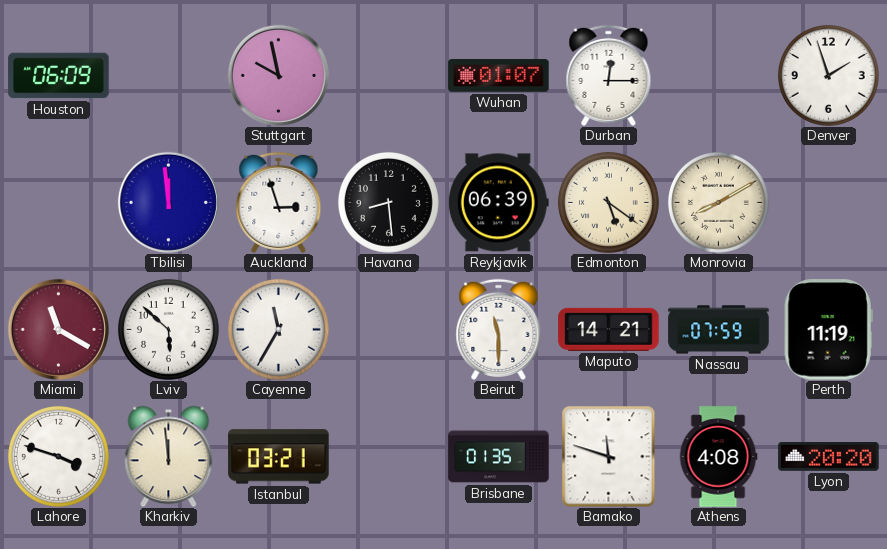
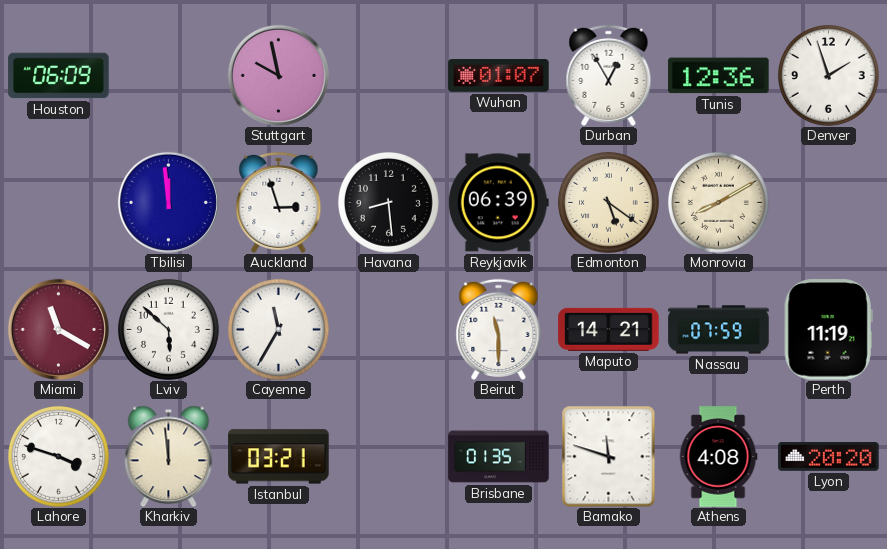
Durban: 12:15 -> 12:55 (609, 75)
Tunis: none -> 12:36 (719, 76)
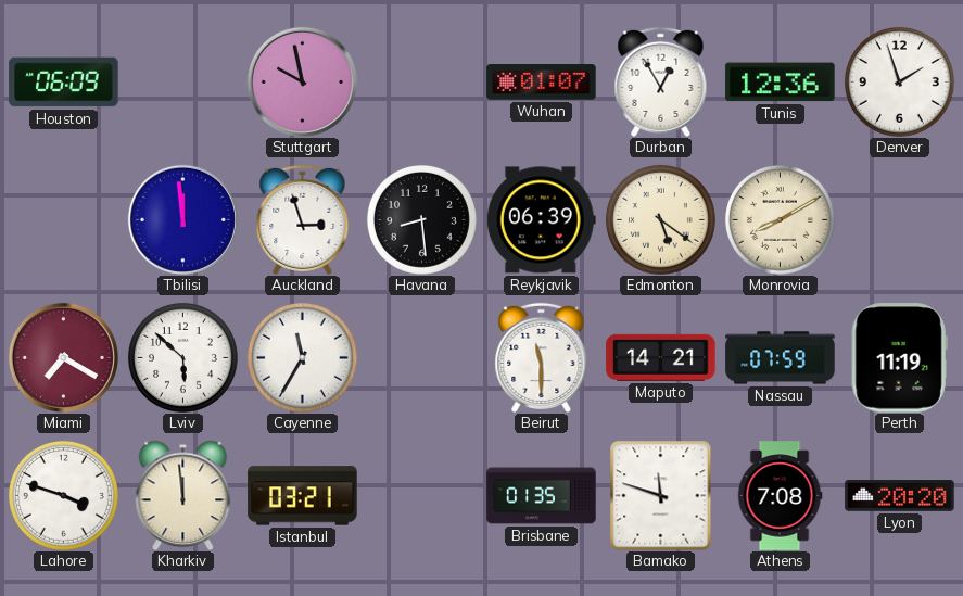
Miami: 11:20 -> 7:20 (63, 357)
Athens: 4:08 -> 7:08 (780, 496)
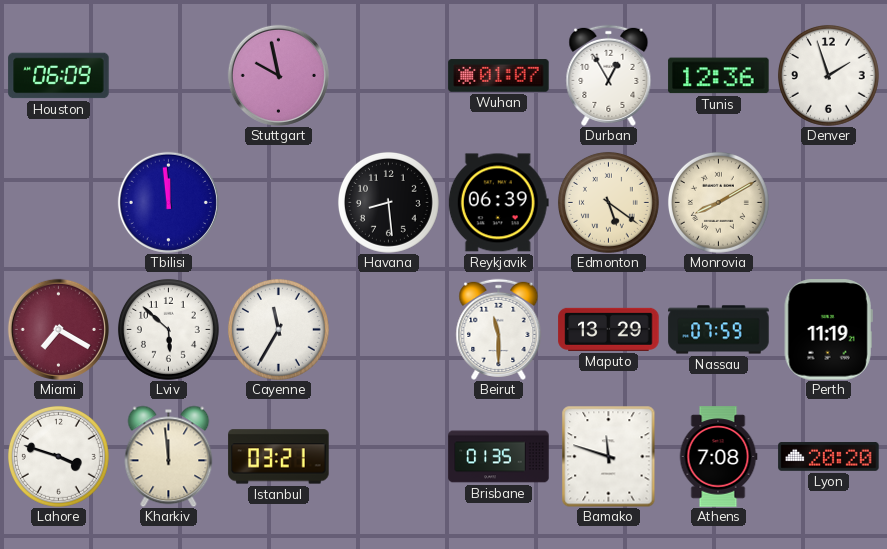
Auckland: 2:57 -> none (303, 219)
Maputo: 14:21 -> 13:29 (609, 329)
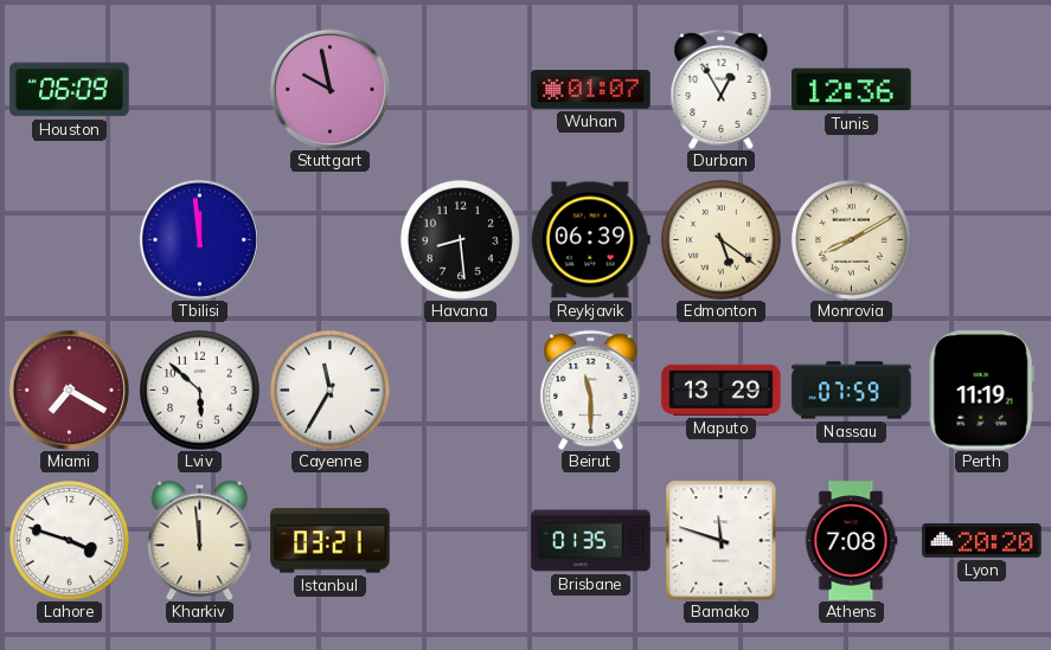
Denver: 1:57 -> none (828, 75)
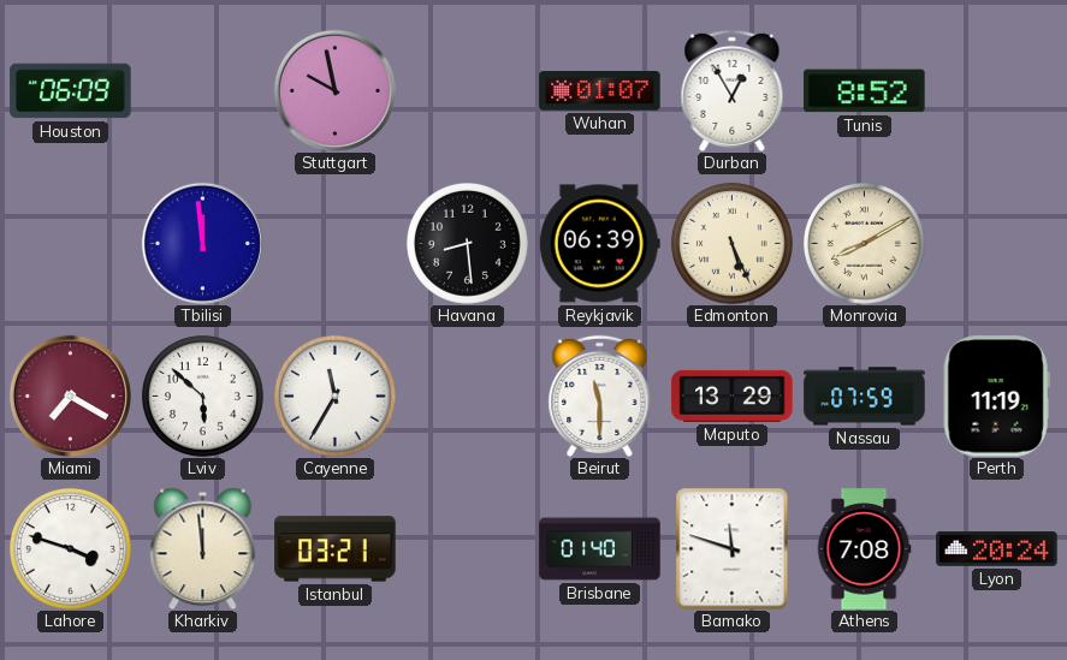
Tunis: 12:36 -> 8:52 (865, 91)
Edmonton: 5:21 -> 5:26 (731, 243)
Brisbane: 01:35 -> 01:40 (600, 549)
Lyon: 20:20 -> 20:24 (997, 549)
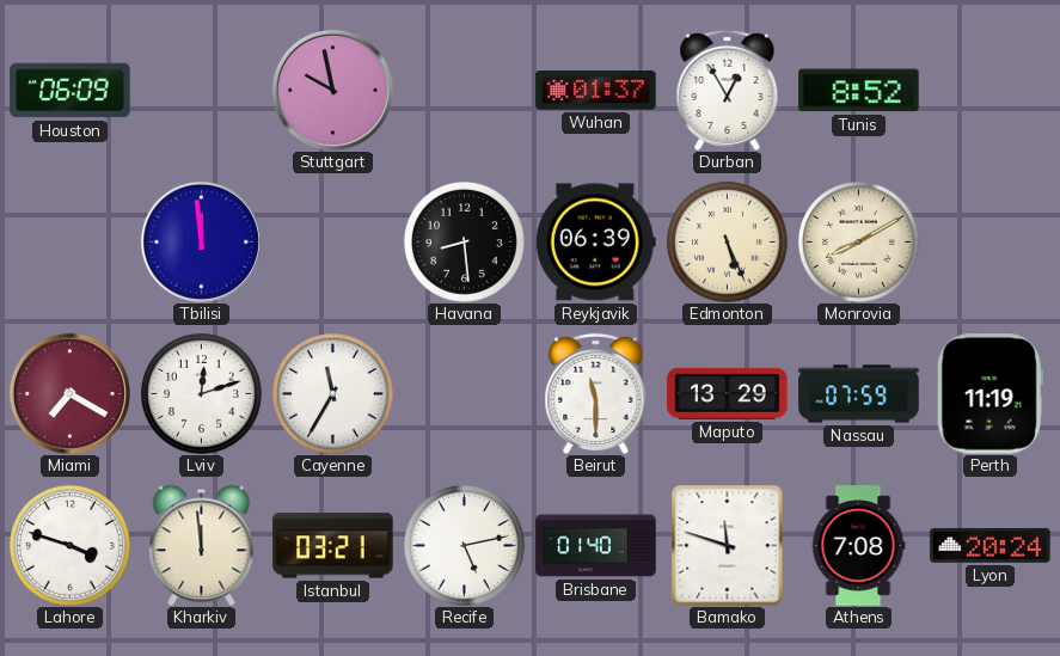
Wuhan: 01:07 -> 01:37 (596, 91)
Lviv: 5:52 -> 12:12 (201, 393)
Recife: none -> 5:13 (464, 545)
